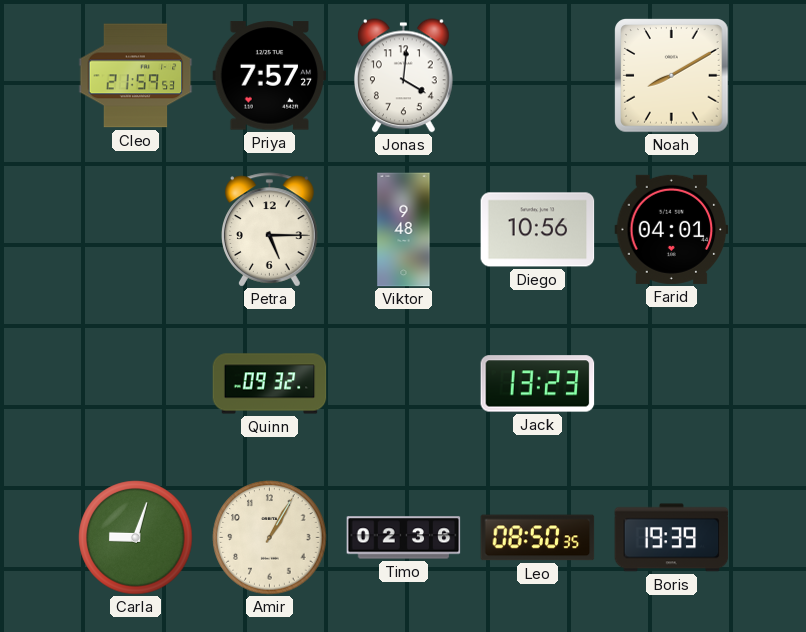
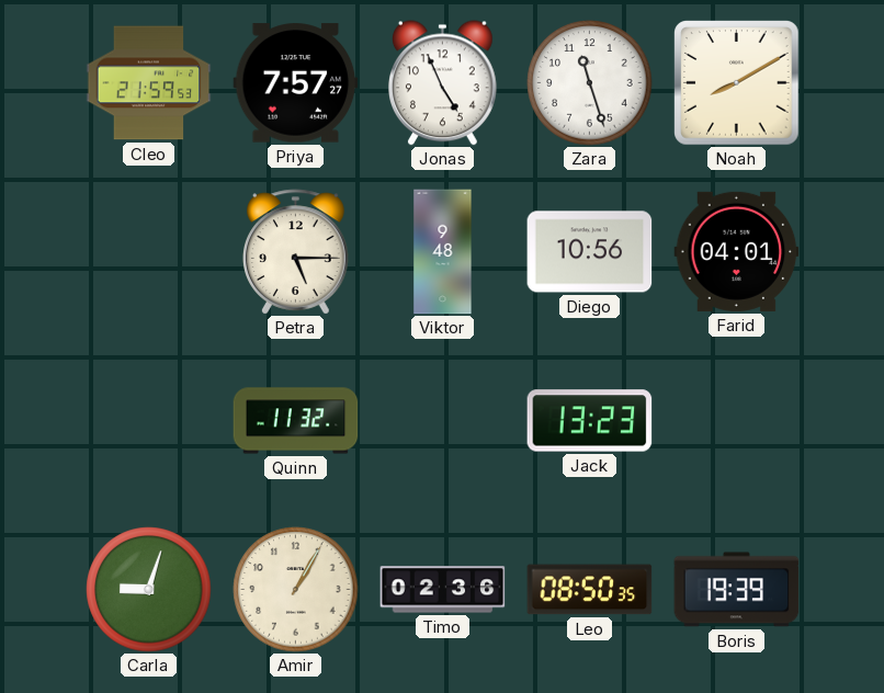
Jonas: 4:01 -> 4:56 (443, 83)
Zara: none -> 11:27 (590, 83)
Quinn: 09:32 -> 11:32 (296, 421)
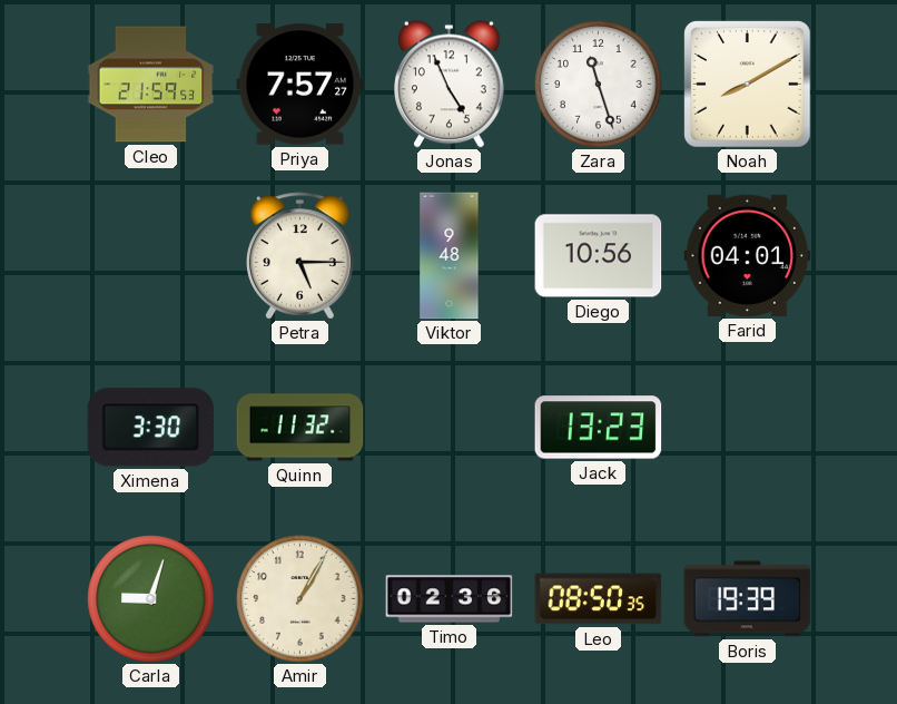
Ximena: none -> 3:30 (151, 428)
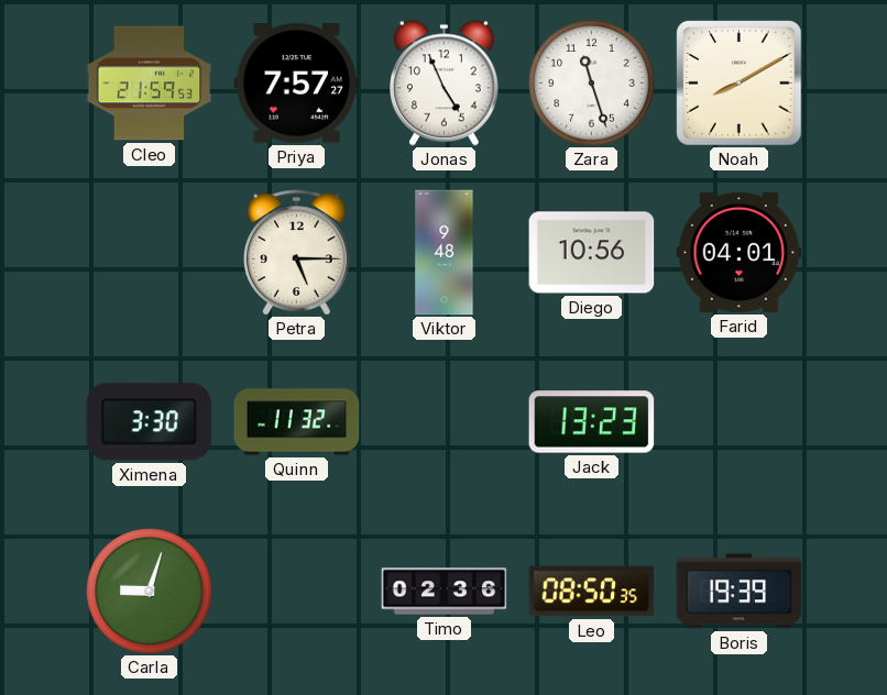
Amir: 1:05 -> none (300, 599)
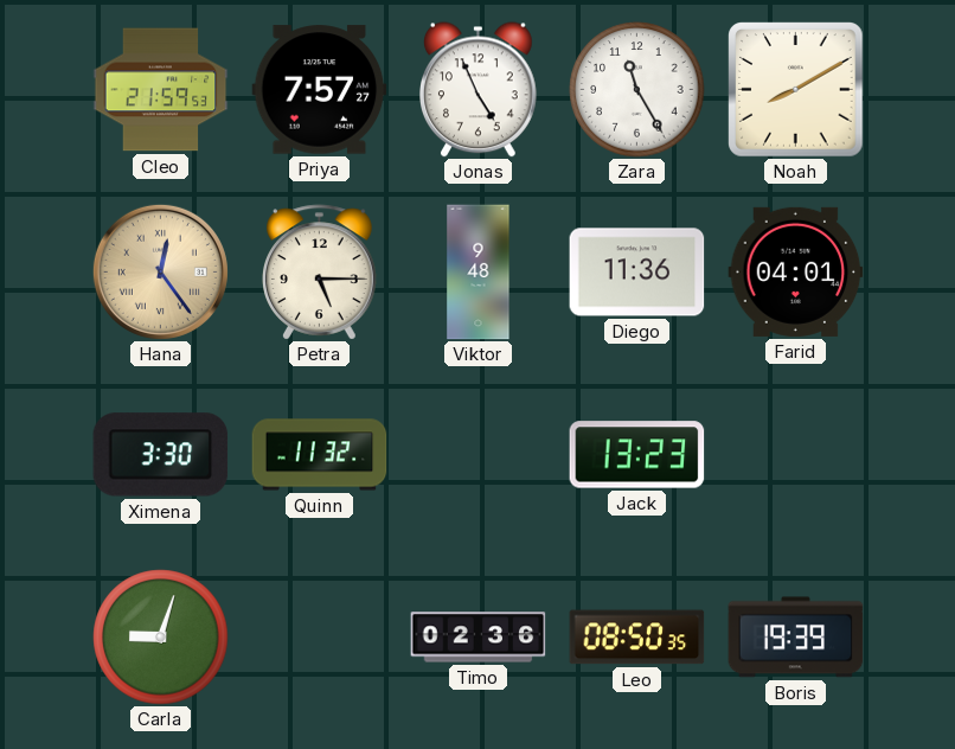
Zara: 11:27 -> 11:25 (637, 90)
Hana: none -> 12:24 (160, 271)
Diego: 10:56 -> 11:36 (637, 273)
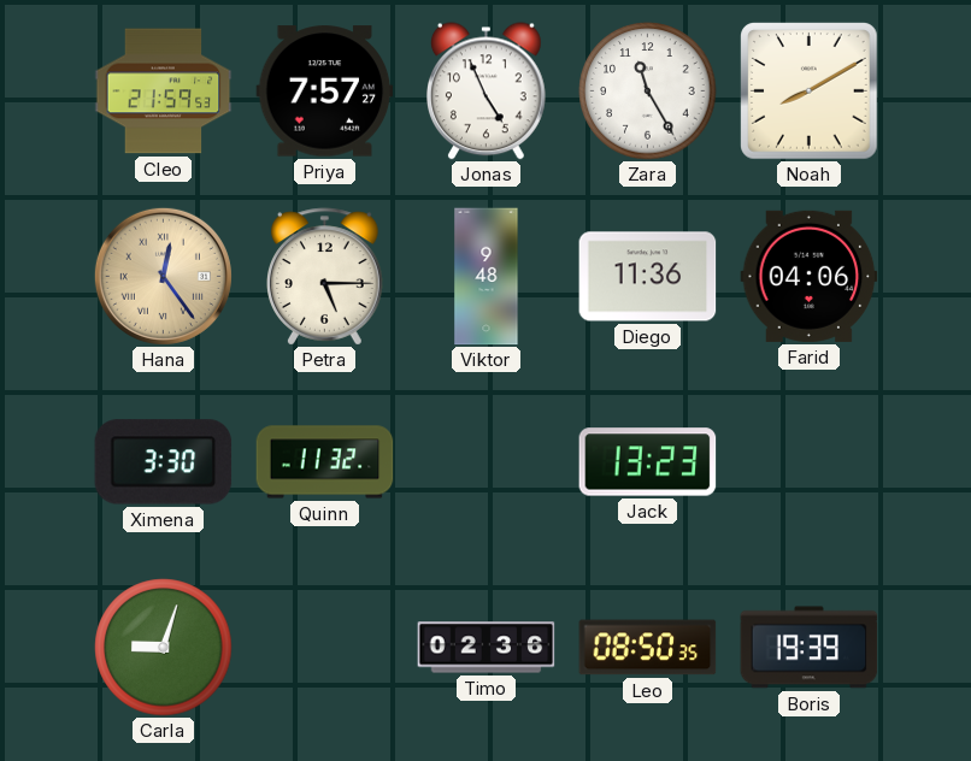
Farid: 04:01 -> 04:06 (810, 276)
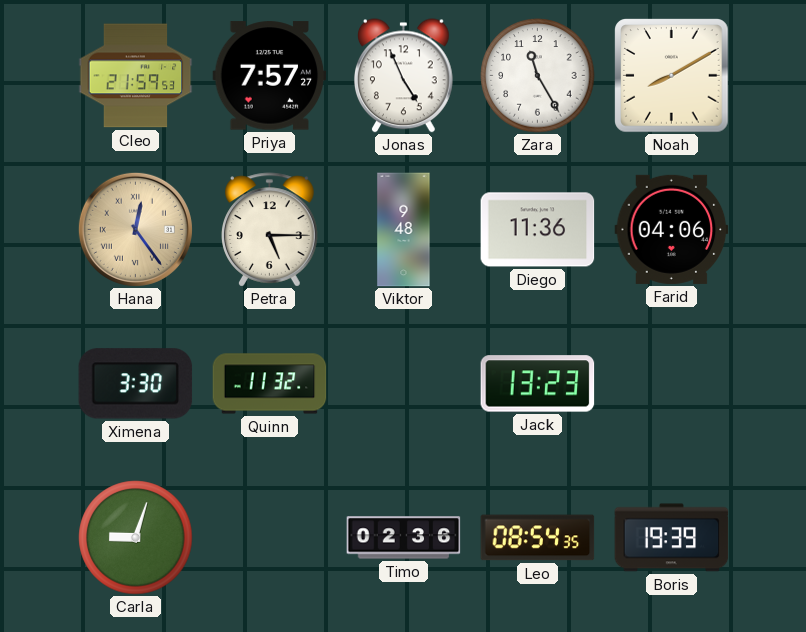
Leo: 08:50 -> 08:54 (538, 538)
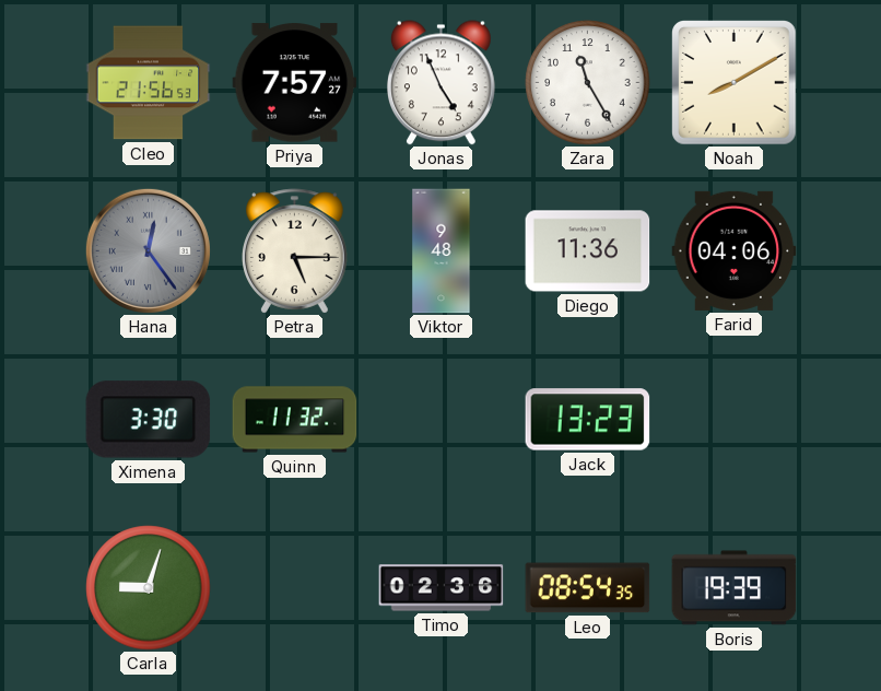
Cleo: 21:59 -> 21:56 (149, 83)
Hana dial: champagne -> grey (148, 250)
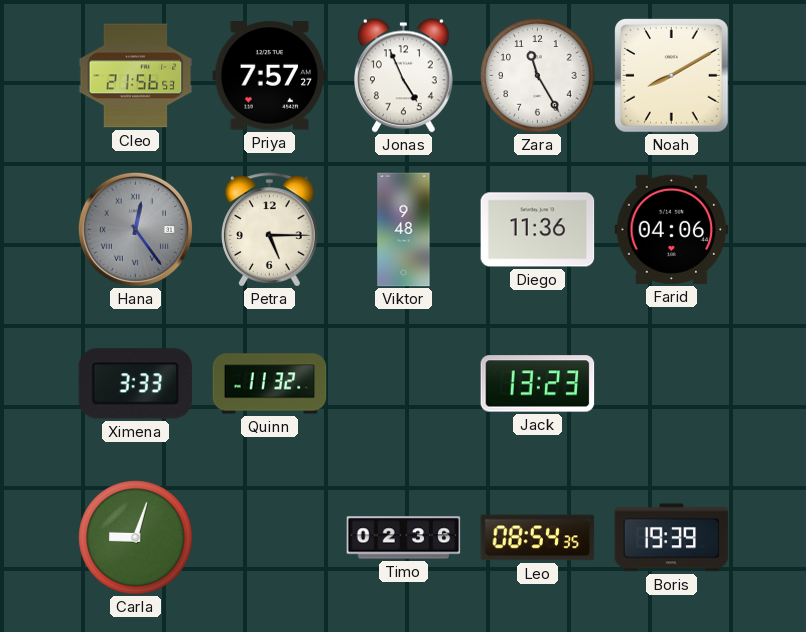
Ximena: 3:30 -> 3:33 (136, 384)
